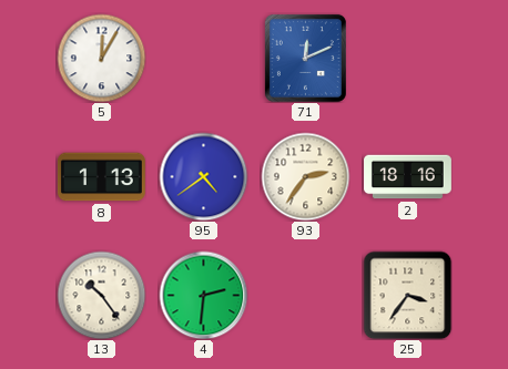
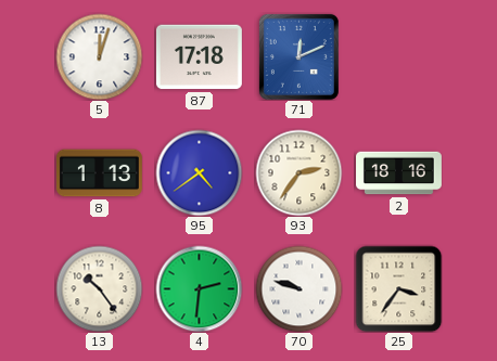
5: 12:05 -> 12:03 (99, 56)
87: none -> 17:18 (199, 57)
70: none -> 9:48 (298, 288)
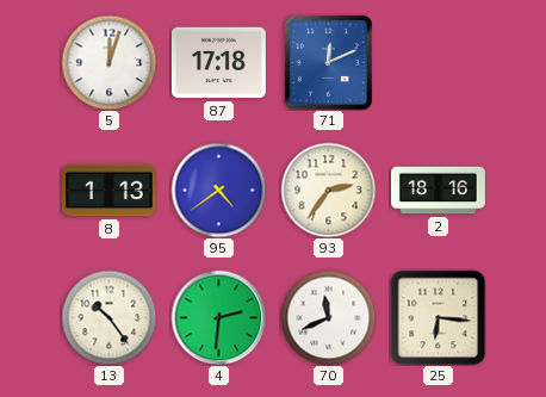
70: 9:48 -> 11:41 (328, 317)
25: 3:36 -> 6:16 (438, 317)
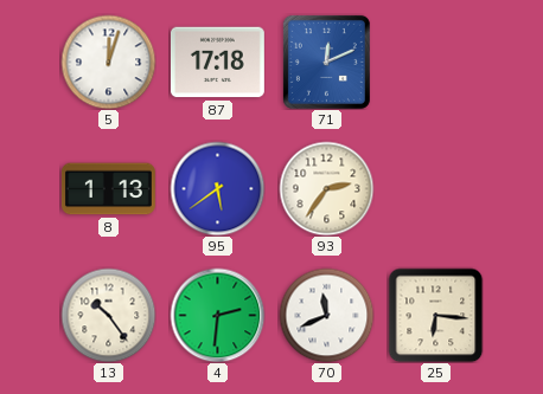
95: 4:39 -> 5:39 (217, 188)
2: 18:16 -> none (439, 191)
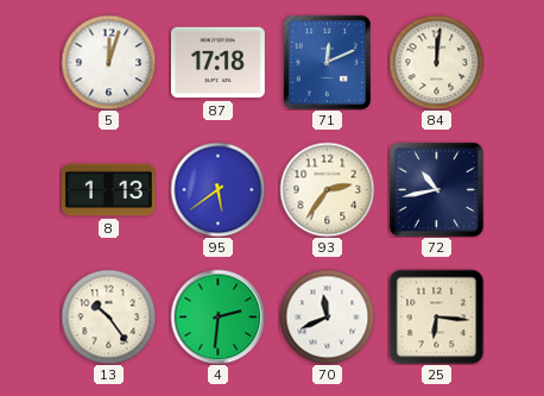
84: none -> 12:01 (436, 62)
72: none -> 10:43 (436, 189)
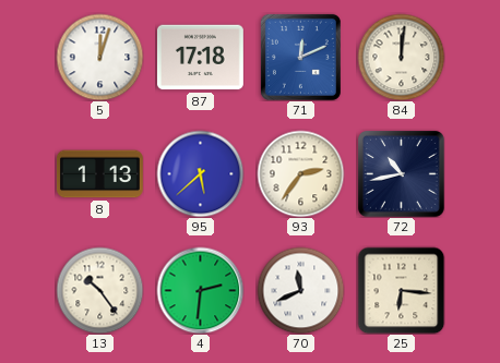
95: 5:39 -> 5:38 (200, 173)
